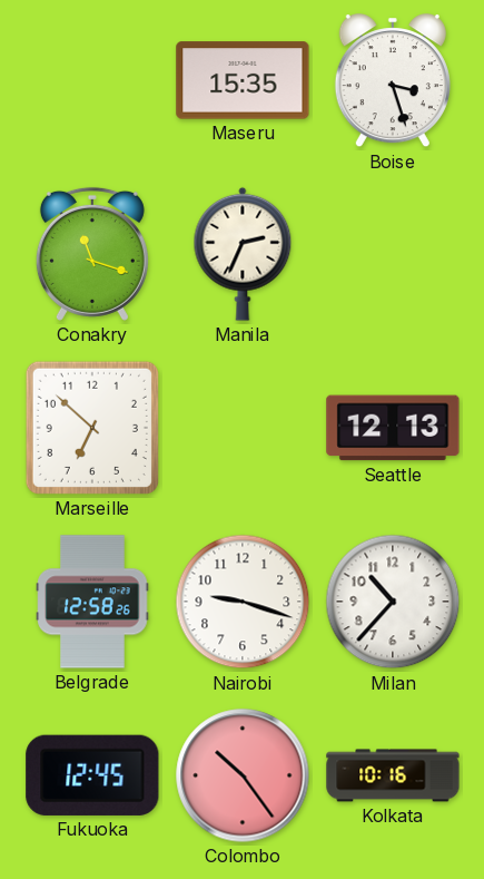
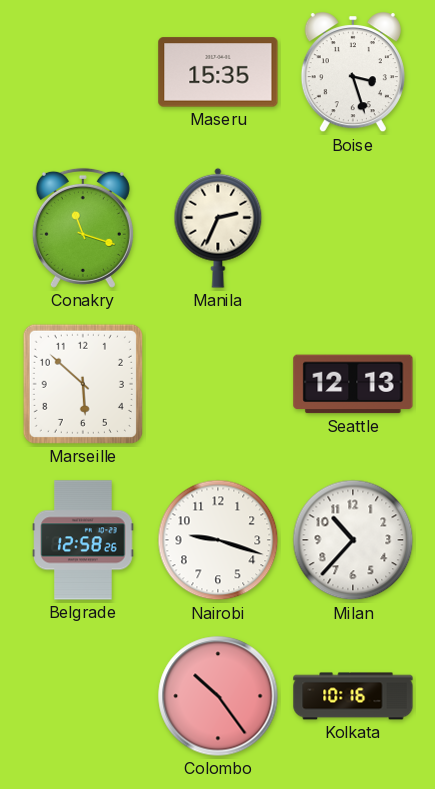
Marseille: 6:52 -> 5:52 (83, 384)
Fukuoka: 12:45 -> none (92, 775)
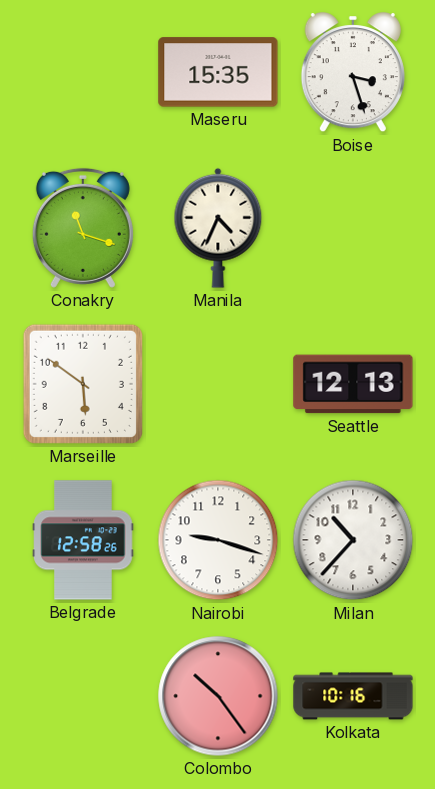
Manila: 2:34 -> 4:34 (218, 228)
Marseille: 5:52 -> 5:51 (83, 384)
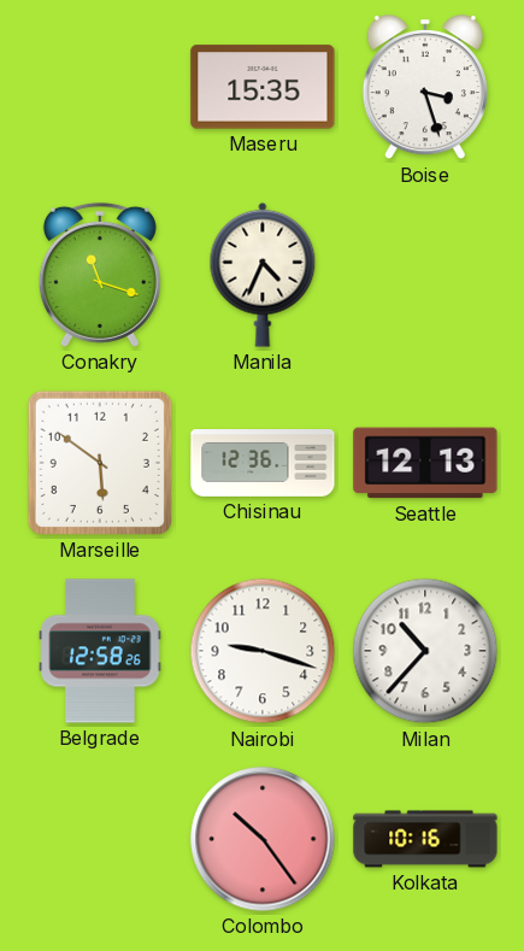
Chisinau: none -> 12:36 (263, 464)
